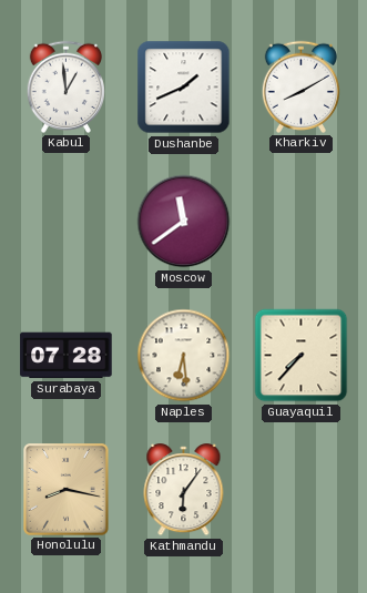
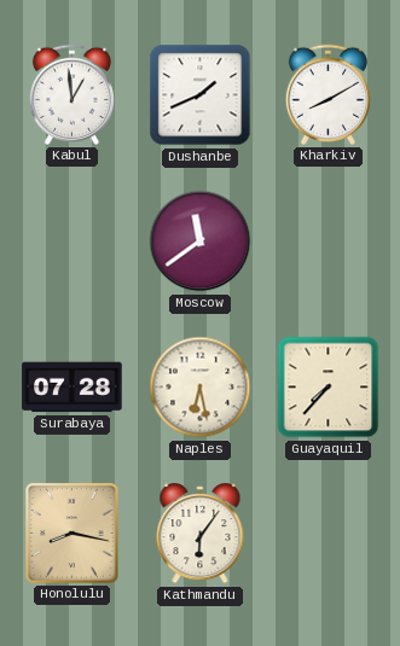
Naples: 6:29 -> 6:28 (201, 388)
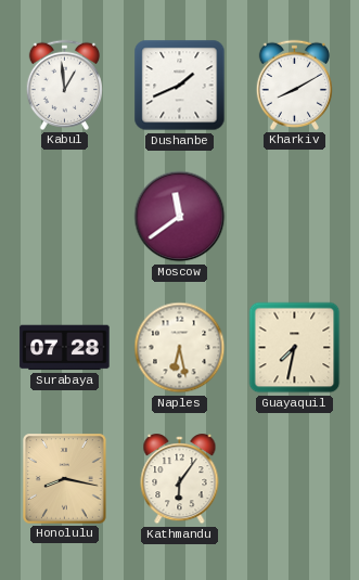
Guayaquil: 7:37 -> 7:32 (295, 348)
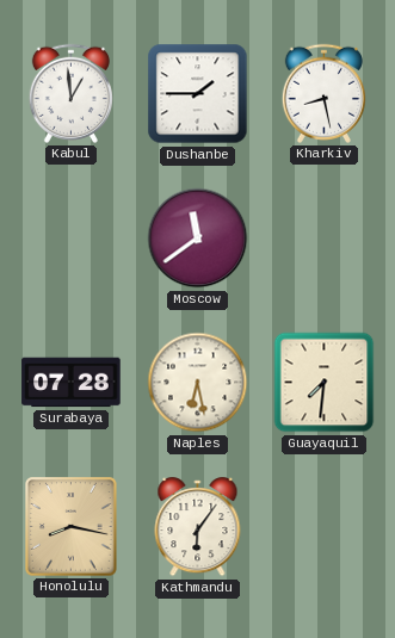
Dushanbe: 1:41 -> 1:45 (198, 94)
Kharkiv: 8:10 -> 8:28 (323, 93)
Guayaquil: 7:32 -> 7:31 (325, 383)
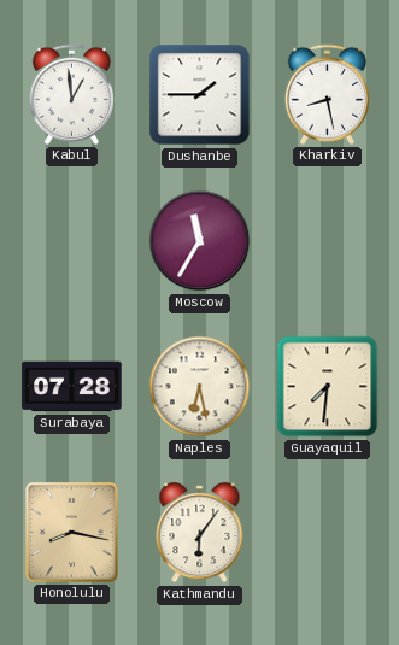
Moscow: 11:39 -> 11:35 (200, 241)
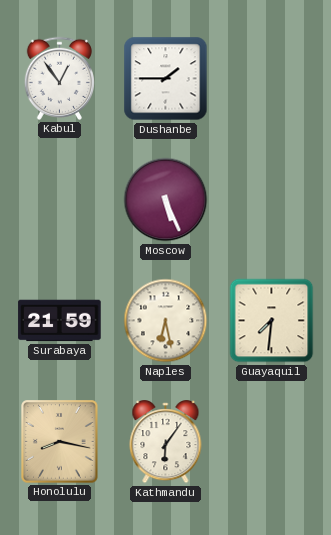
Kabul: 12:59 -> 12:54 (59, 78)
Kharkiv: 8:28 -> none (327, 94)
Moscow: 11:35 -> 5:26 (166, 200)
Surabaya: 07:28 -> 21:59 (60, 321)
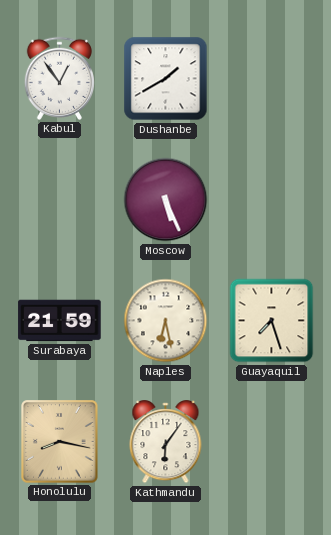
Dushanbe: 1:45 -> 1:40 (166, 79)
Guayaquil: 7:31 -> 7:27 (272, 321)
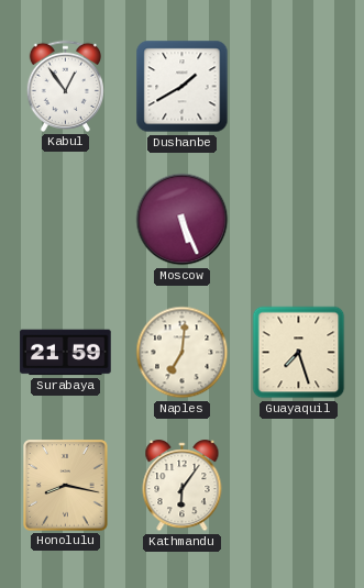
Naples: 6:28 -> 7:01 (183, 353)
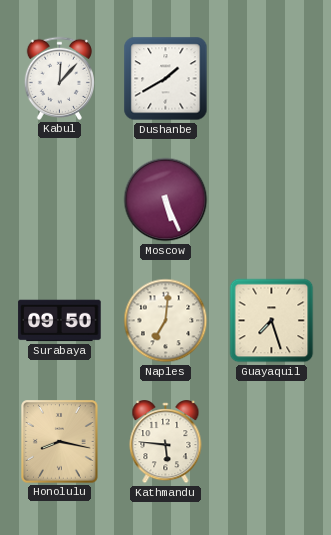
Kabul: 12:54 -> 12:07 (59, 78)
Surabaya: 21:59 -> 09:50 (60, 321)
Kathmandu: 6:06 -> 5:46 (166, 442)
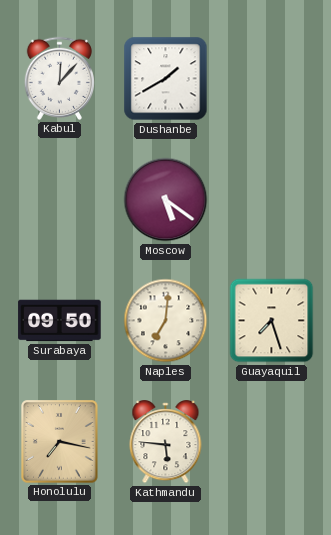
Moscow: 5:26 -> 5:21 (166, 200)
Honolulu: 8:17 -> 7:17 (60, 442)
